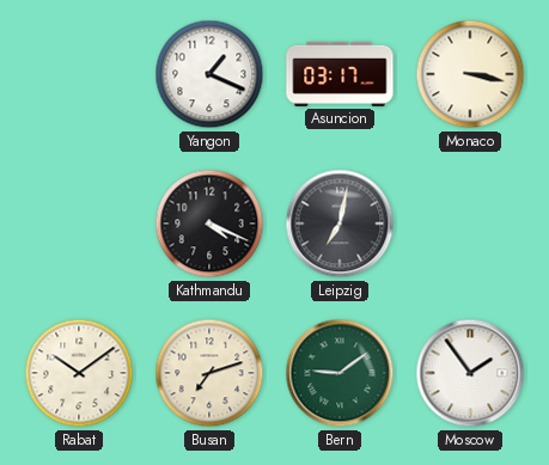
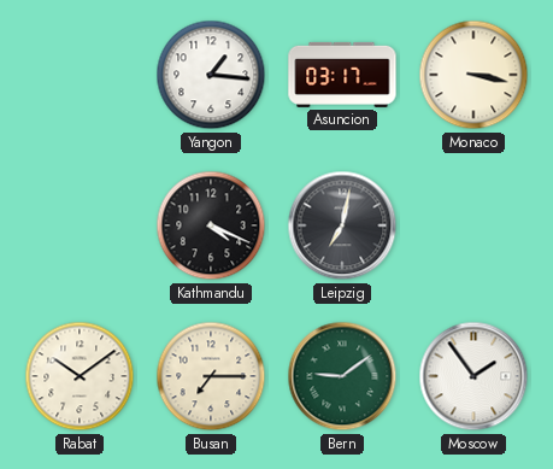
Yangon: 1:19 -> 1:16 (211, 75)
Busan: 7:12 -> 7:15 (211, 376)
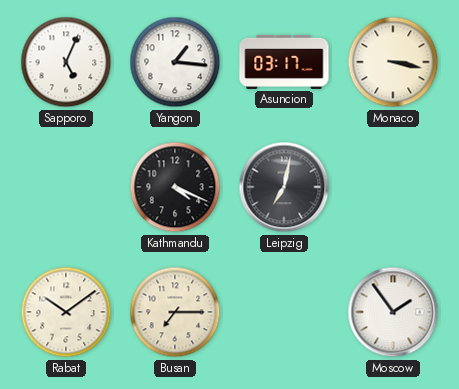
Sapporo: none -> 5:04 (66, 62)
Bern: 9:09 -> none (342, 376)
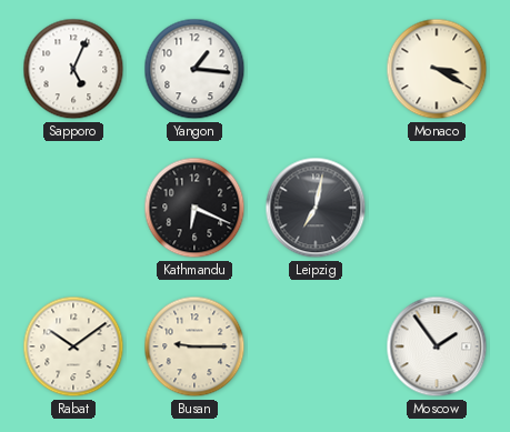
Asuncion: 03:17 -> none (284, 62)
Monaco: 3:17 -> 3:20 (437, 69)
Kathmandu: 4:19 -> 6:19 (194, 208)
Busan: 7:15 -> 9:15 (194, 346)
